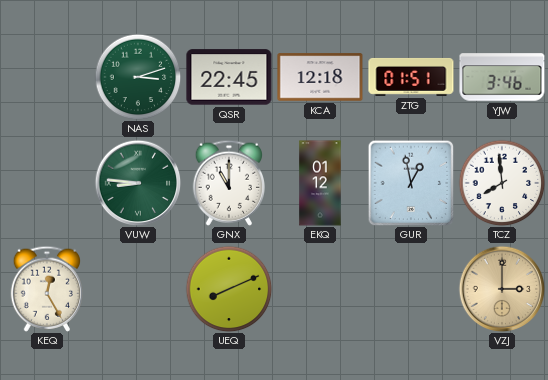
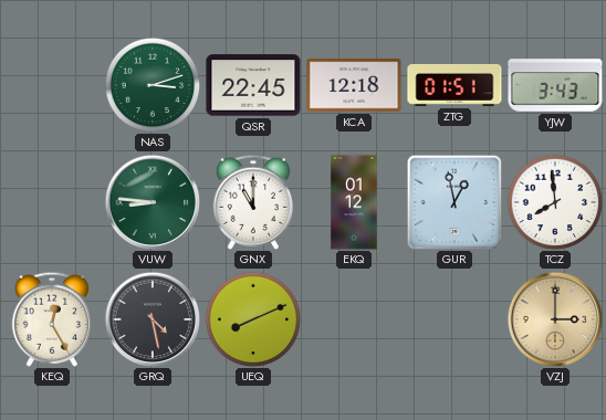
YJW: 3:46 -> 3:43 (555, 85)
GRQ: none -> 4:28 (153, 319)
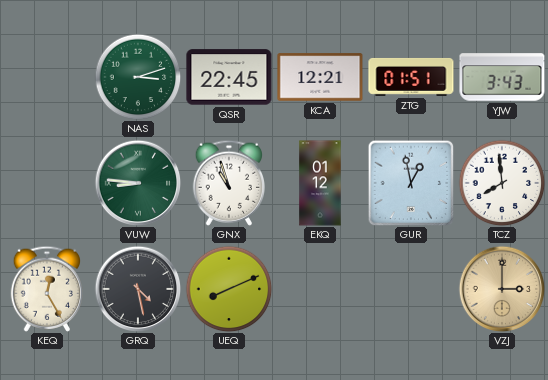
KCA: 12:18 -> 12:21 (320, 77)
GNX: 11:00 -> 10:57 (228, 183)
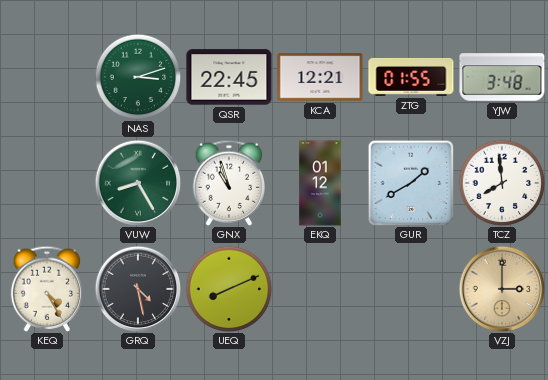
ZTG: 01:51 -> 01:55 (411, 77)
YJW: 3:43 -> 3:48 (502, 77)
VUW: 8:46 -> 8:25 (138, 183)
GUR: 12:58 -> 1:40 (411, 183)
KEQ: 12:25 -> 4:25 (46, 289)
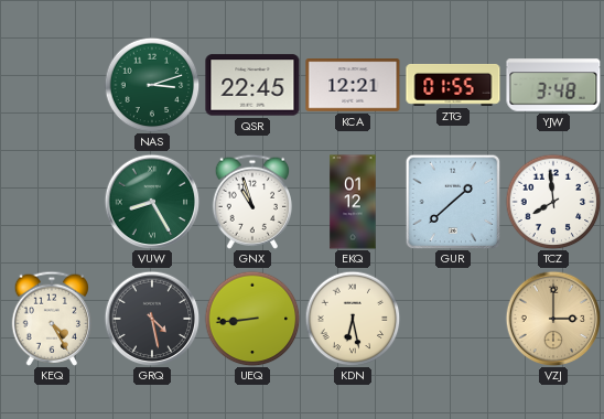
GUR: 1:40 -> 1:38 (453, 202)
UEQ: 8:11 -> 8:44 (252, 319)
KDN: none -> 6:28 (353, 319)
